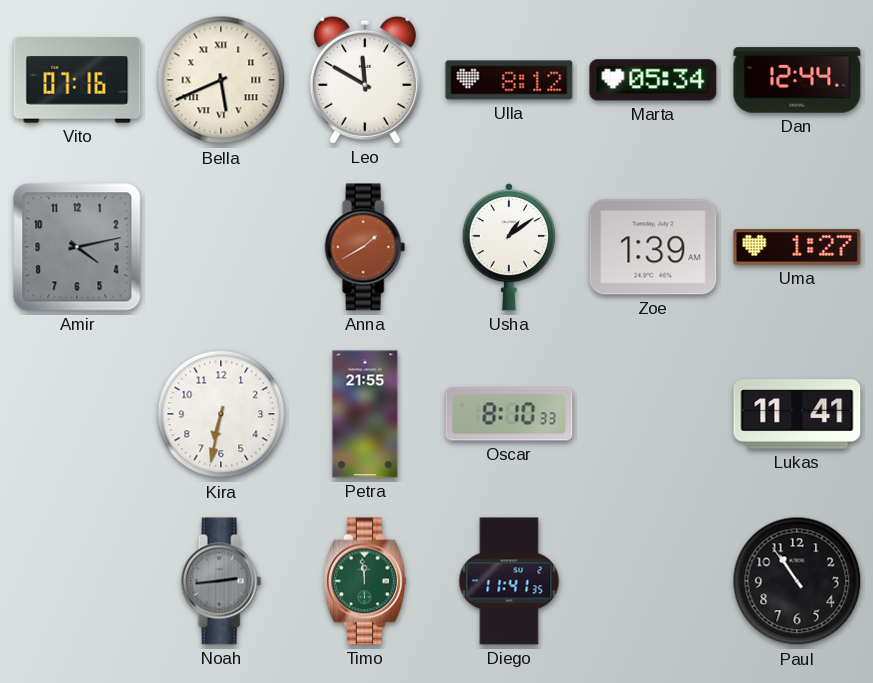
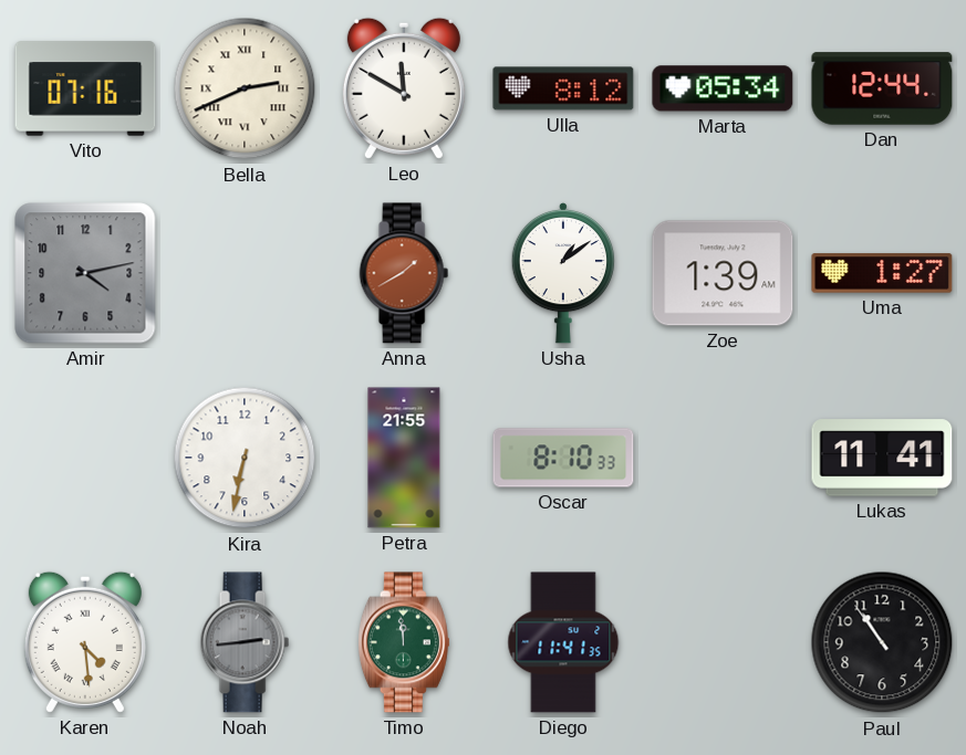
Bella: 5:41 -> 2:41 (245, 88)
Karen: none -> 4:29 (85, 642)
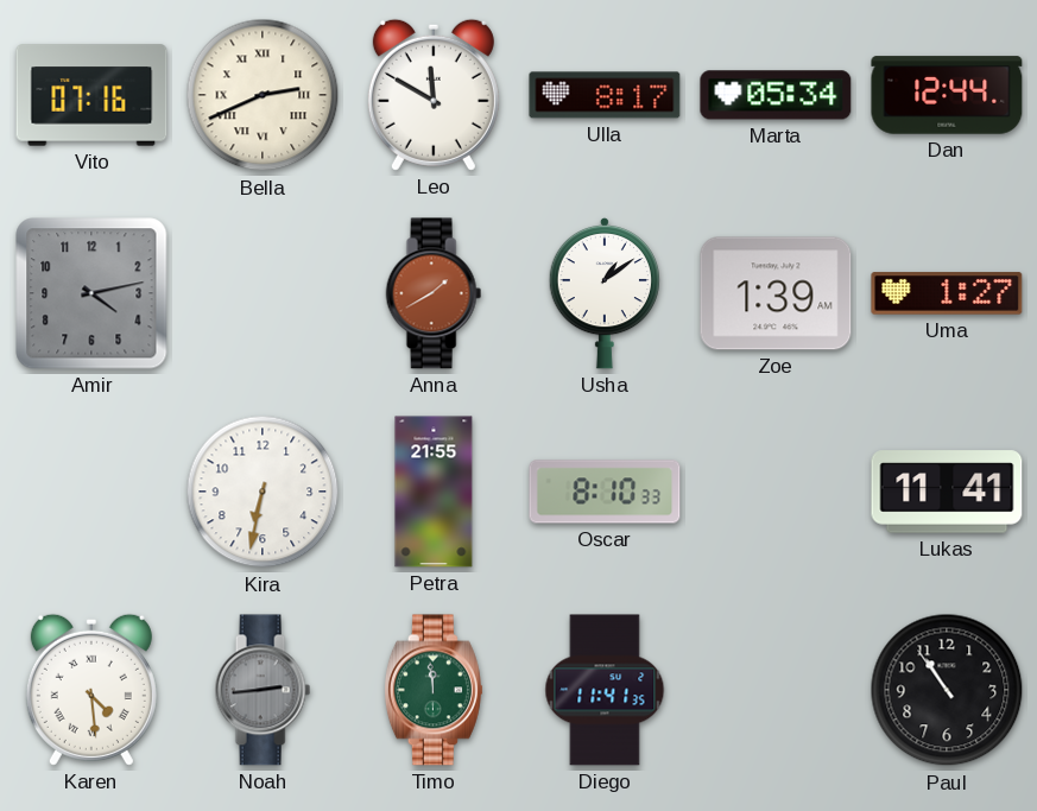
Ulla: 8:12 -> 8:17 (605, 95)
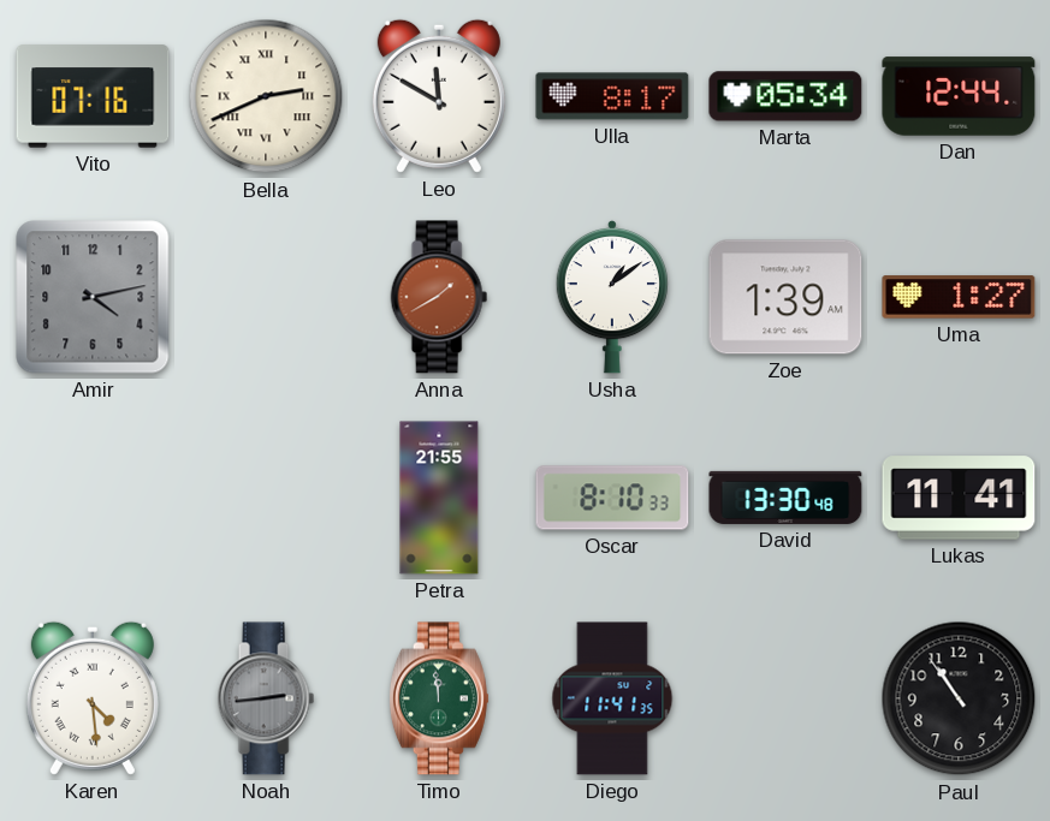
Kira: 6:32 -> none (263, 492)
David: none -> 13:30 (785, 498)
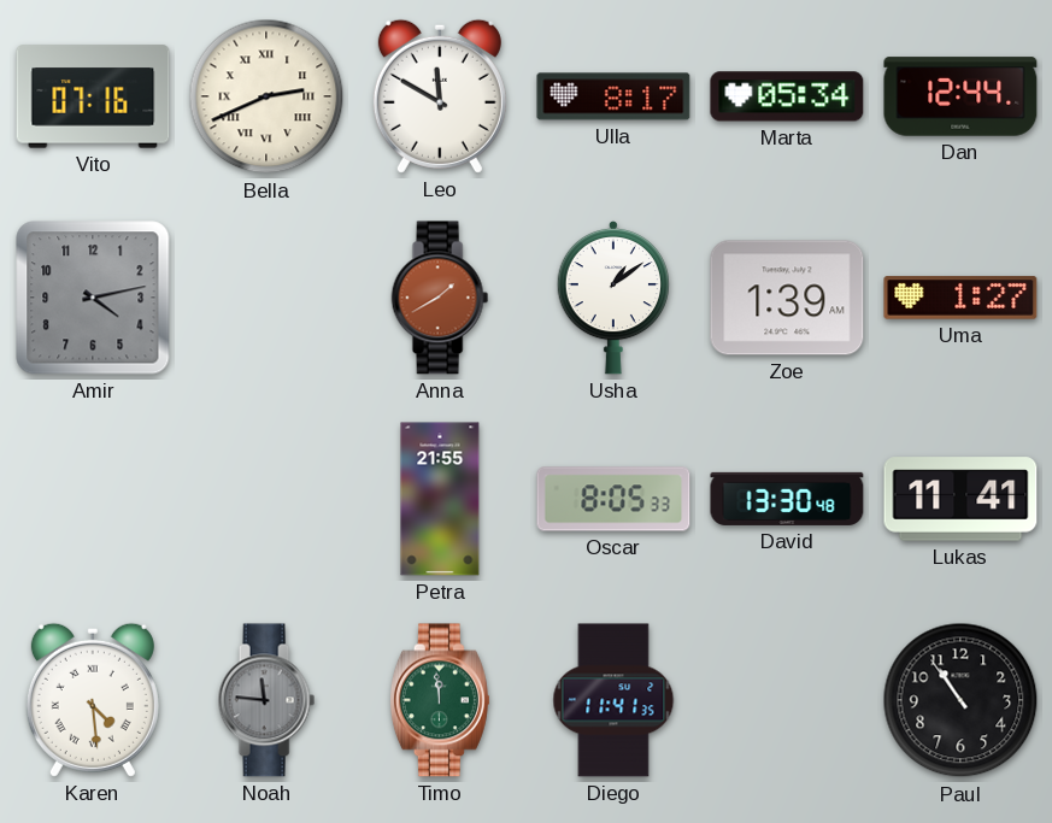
Oscar: 8:10 -> 8:05 (613, 499)
Noah: 2:44 -> 11:46 (266, 700)
